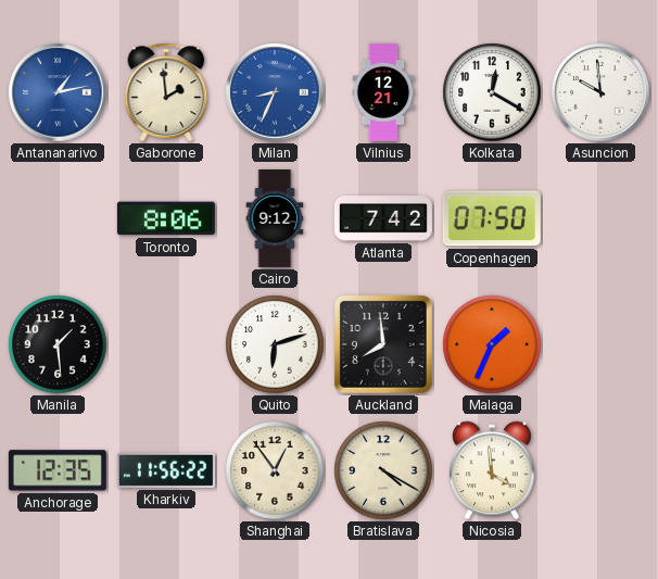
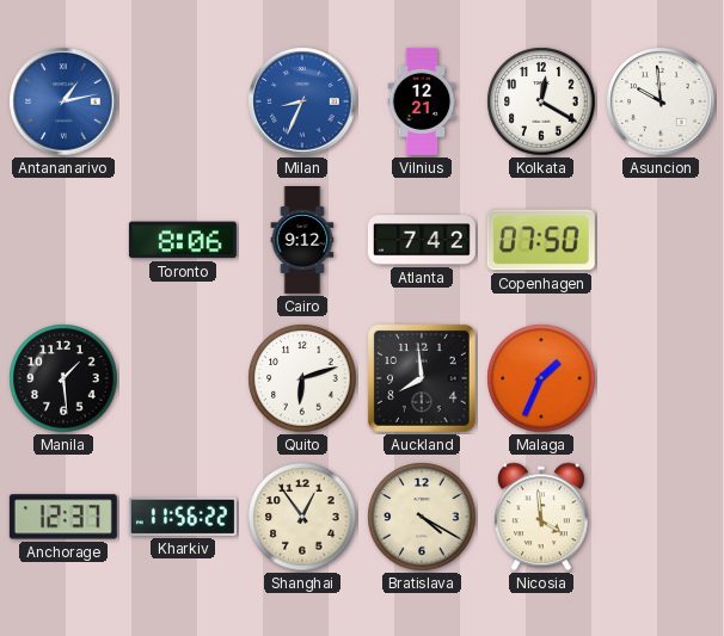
Gaborone: 1:59 -> none (166, 92)
Anchorage: 12:35 -> 12:37 (63, 517)
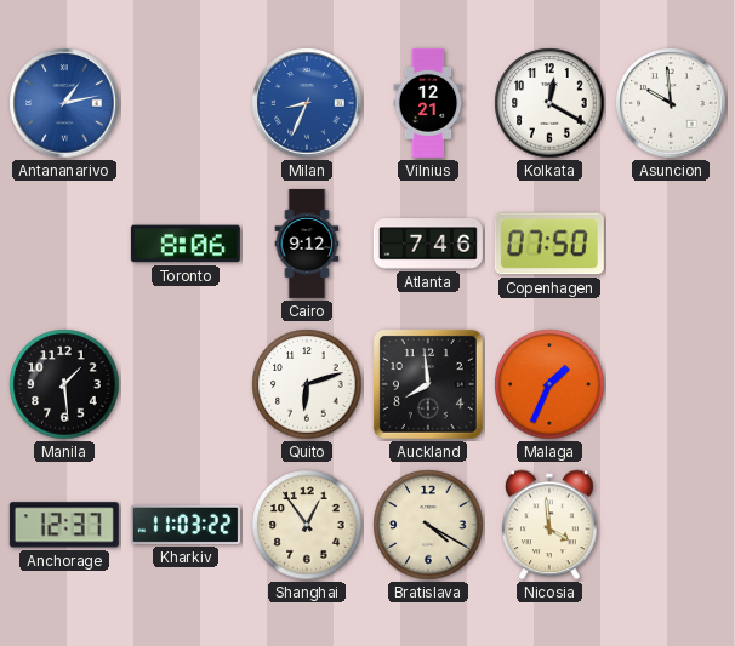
Atlanta: 7:42 -> 7:46 (428, 244)
Kharkiv: 11:56 -> 11:03 (186, 525)
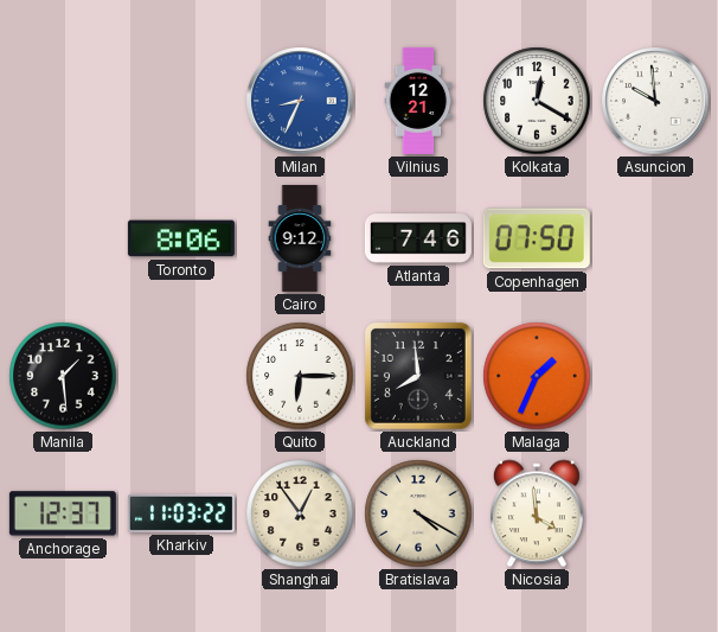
Antananarivo: 1:13 -> none (64, 103)
Quito: 6:12 -> 6:15 (300, 376)
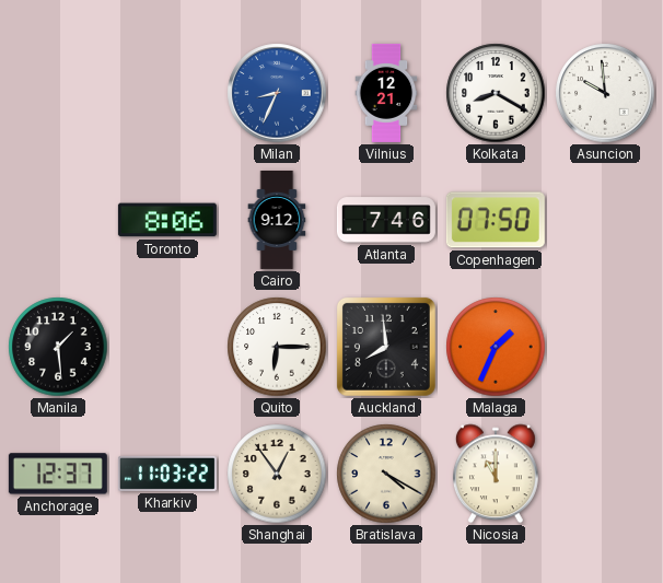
Kolkata: 12:20 -> 8:20 (496, 93)
Nicosia: 3:59 -> 11:00 (496, 474)
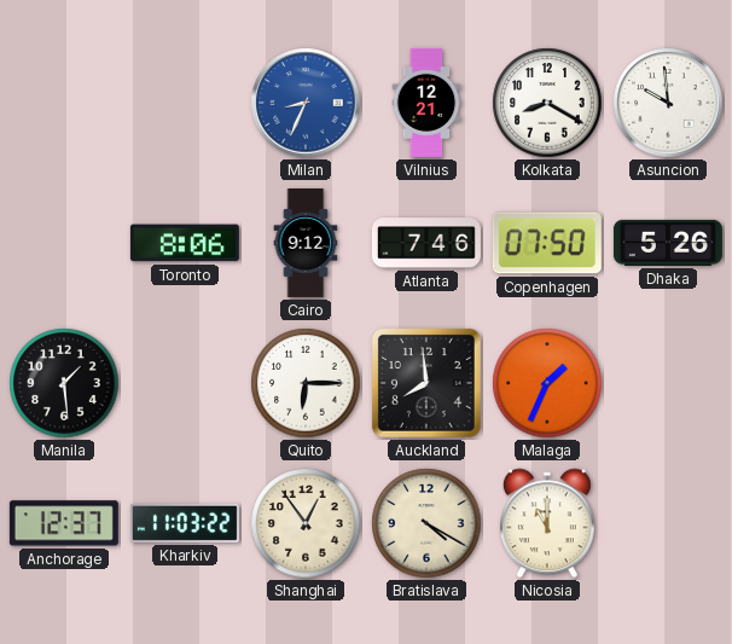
Dhaka: none -> 5:26 (668, 243)
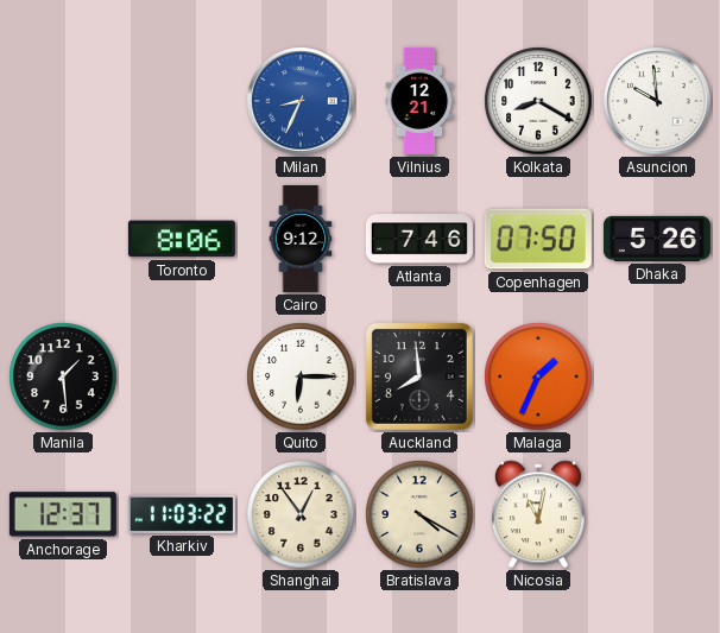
Nicosia: 11:00 -> 11:02 (538, 514)
